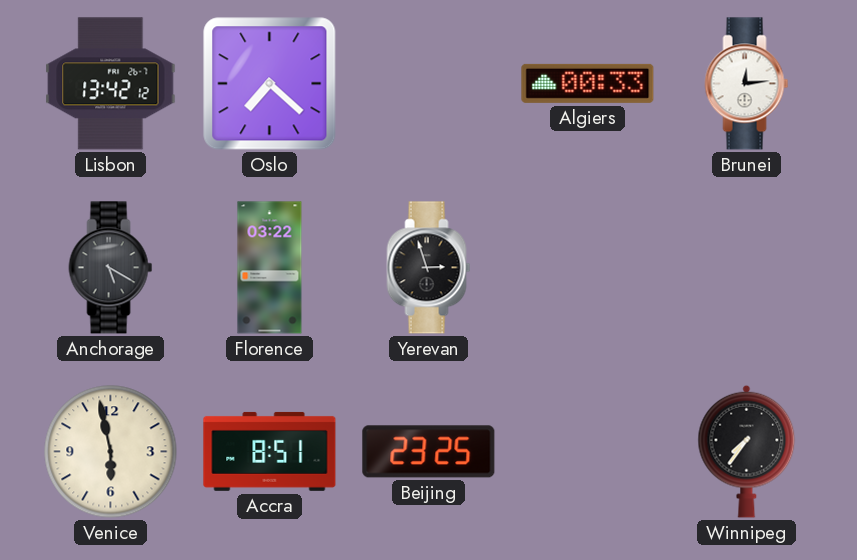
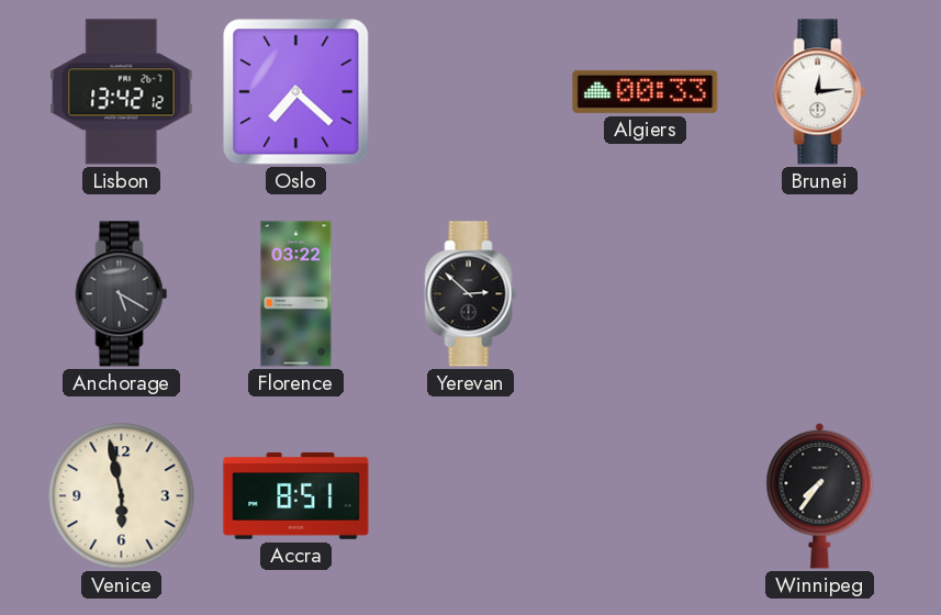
Yerevan: 2:57 -> 2:52 (471, 294)
Beijing: 23:25 -> none (429, 452)
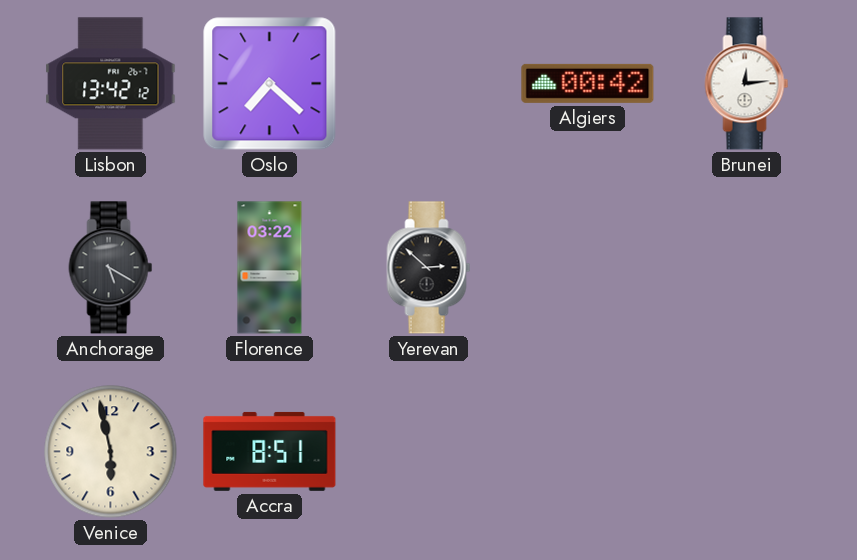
Algiers: 00:33 -> 00:42 (588, 83)
Winnipeg: 7:36 -> none (820, 495)
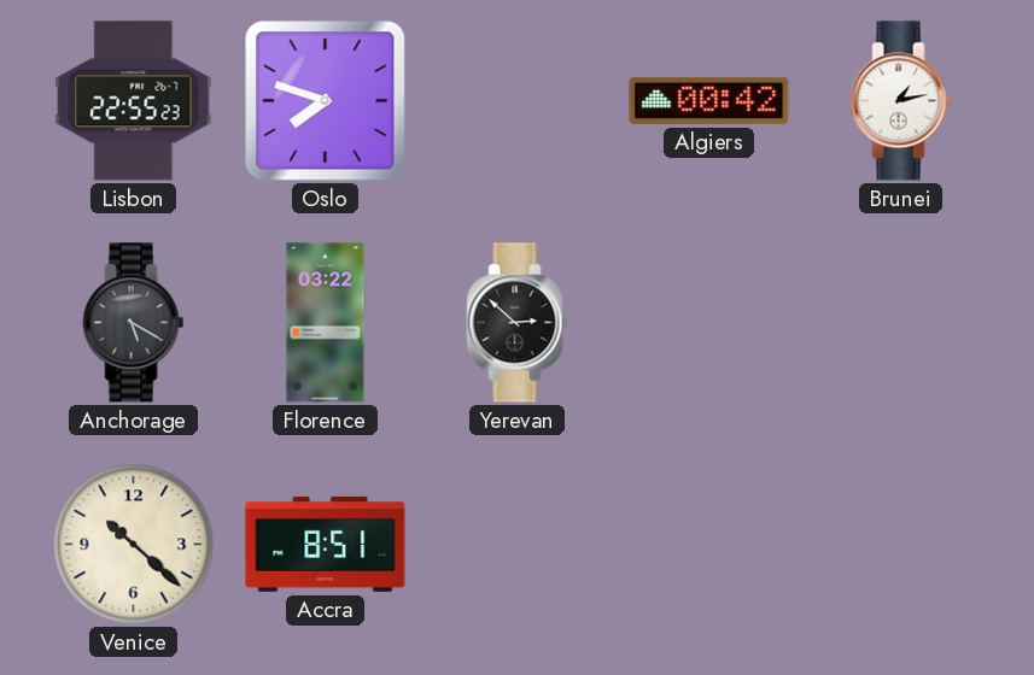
Lisbon: 13:42 -> 22:55 (134, 101)
Oslo: 7:22 -> 7:48 (326, 101)
Brunei: 12:14 -> 1:13 (901, 101)
Venice: 5:58 -> 10:22 (134, 545)
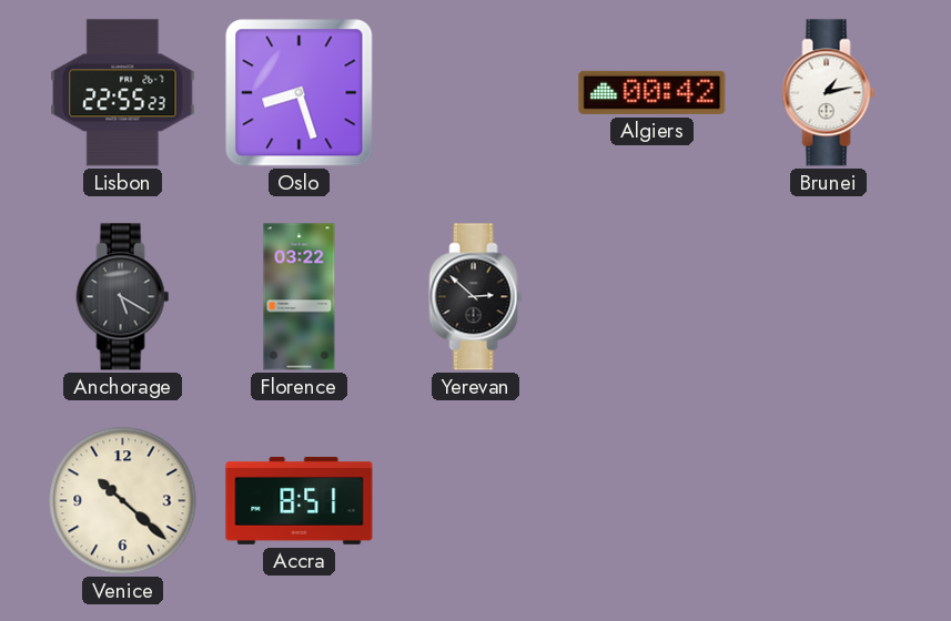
Oslo: 7:48 -> 8:27 (300, 93)
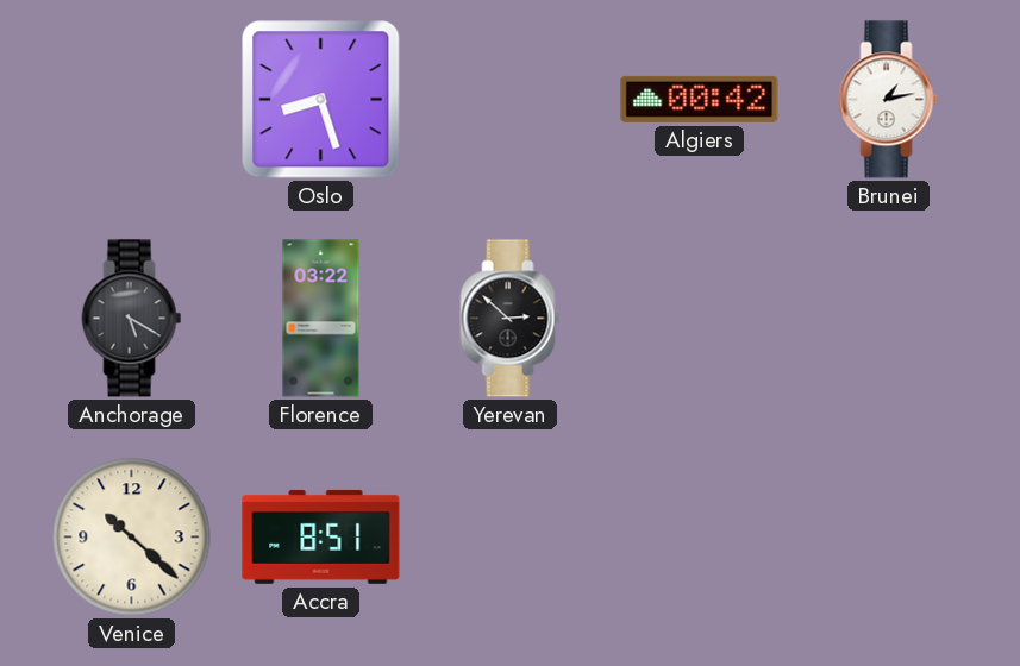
Lisbon: 22:55 -> none (123, 93)
